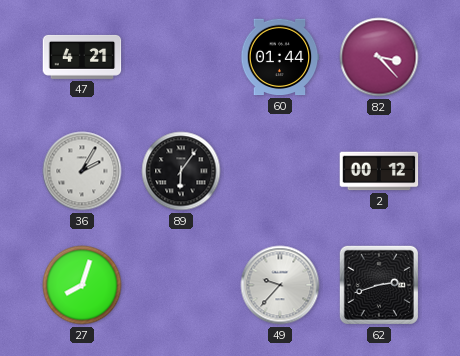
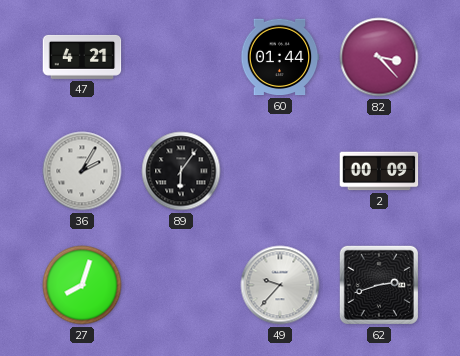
2: 00:12 -> 00:09 (379, 171)
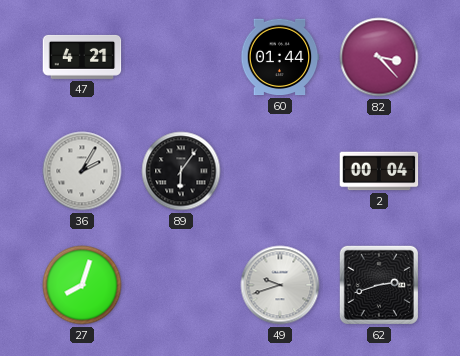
2: 00:09 -> 00:04 (379, 171)
49: 9:37 -> 9:42 (280, 285)
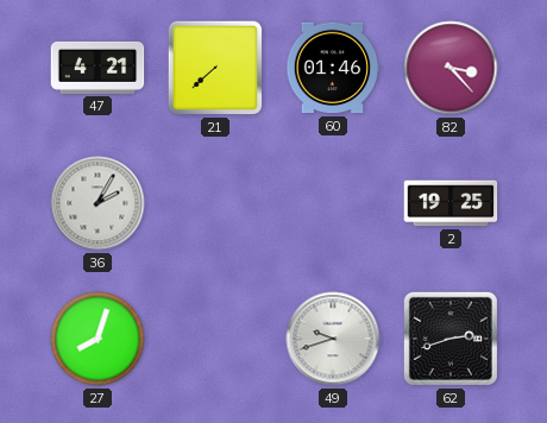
21: none -> 7:38 (215, 68)
60: 01:44 -> 01:46 (333, 68)
89: 6:06 -> none (181, 171)
2: 00:04 -> 19:25 (451, 203)
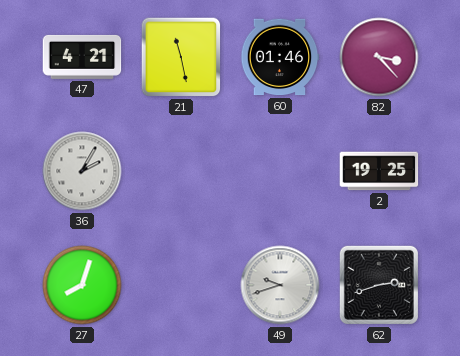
21: 7:38 -> 11:28 (181, 57)
